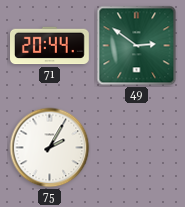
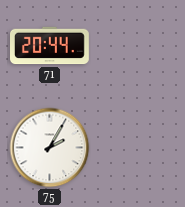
49: 2:51 -> none (137, 46)
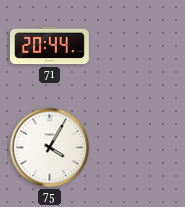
75: 2:05 -> 4:05 (50, 148)
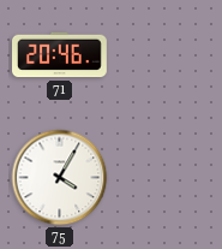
71: 20:44 -> 20:46 (60, 55)
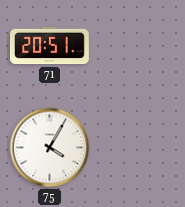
71: 20:46 -> 20:51 (50, 46)
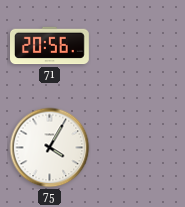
71: 20:51 -> 20:56 (50, 46)
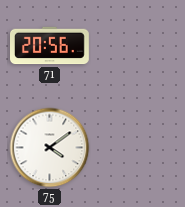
75: 4:05 -> 4:09 (50, 148)
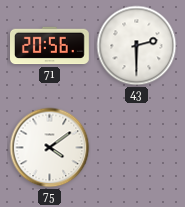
43: none -> 2:30 (137, 46)
